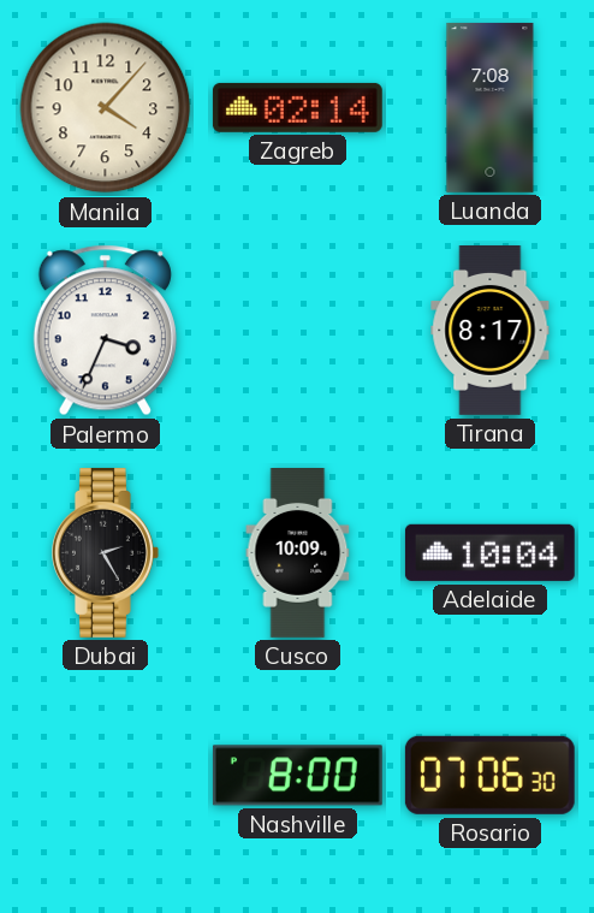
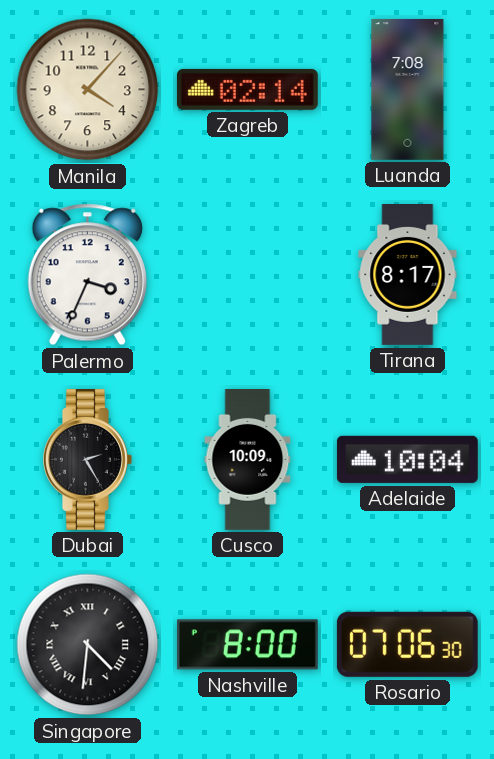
Singapore: none -> 4:31 (88, 645)
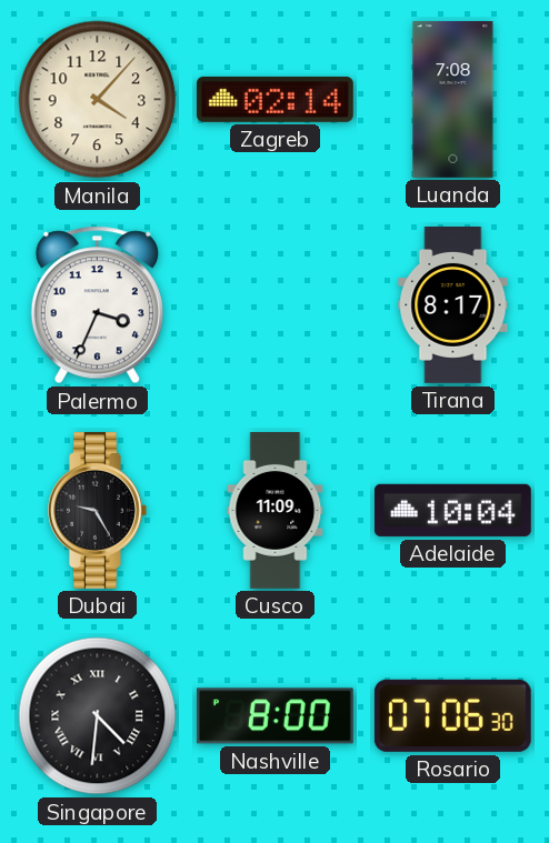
Dubai: 2:25 -> 9:25 (98, 510)
Cusco: 10:09 -> 11:09 (276, 511)
